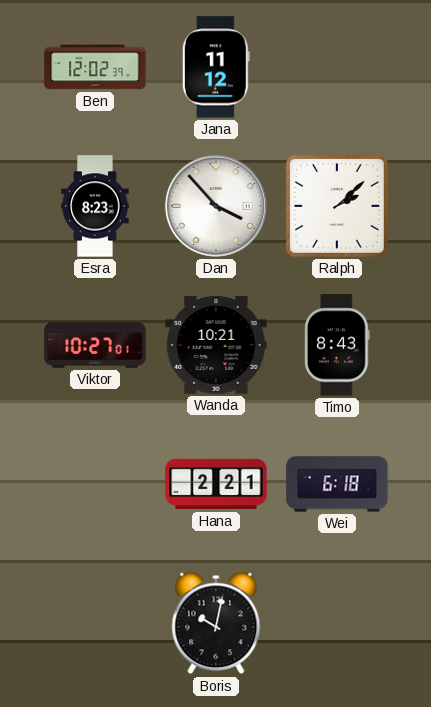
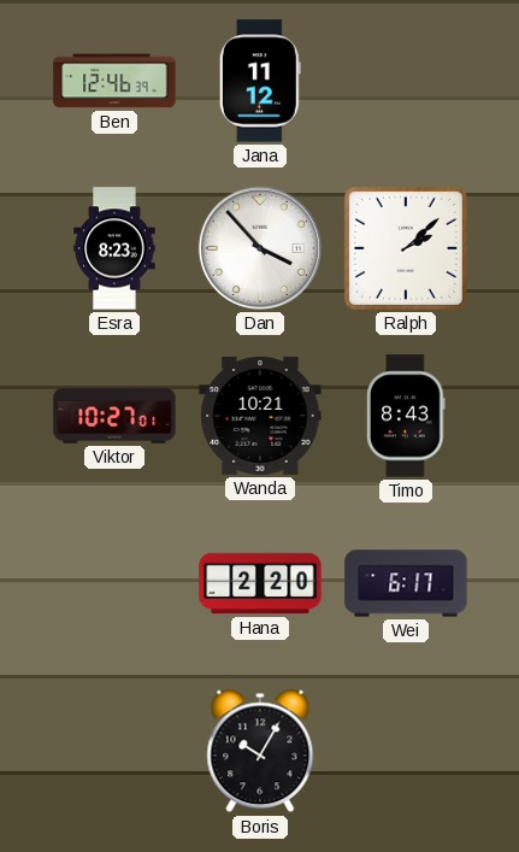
Ben: 12:02 -> 12:46 (114, 81)
Hana: 2:21 -> 2:20 (260, 583)
Wei: 6:18 -> 6:17 (406, 583)
Boris: 10:02 -> 10:05 (260, 751)
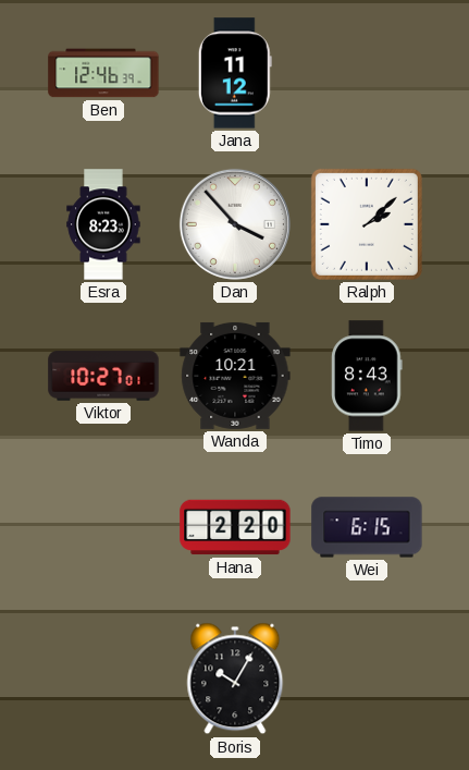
Wei: 6:17 -> 6:15 (367, 527)
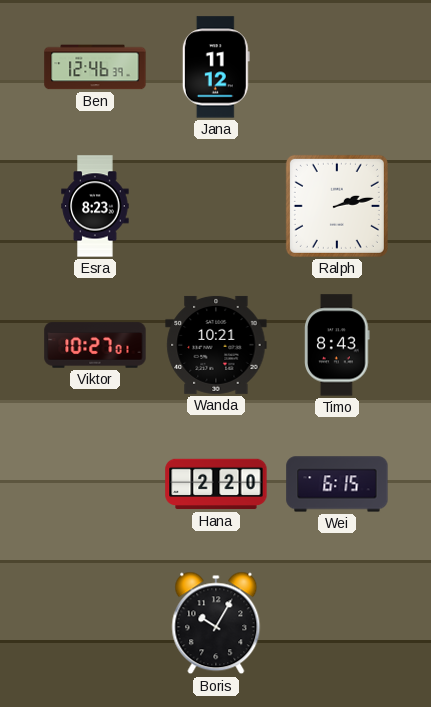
Dan: 3:53 -> none (235, 224)
Ralph: 2:08 -> 2:13 (337, 206)
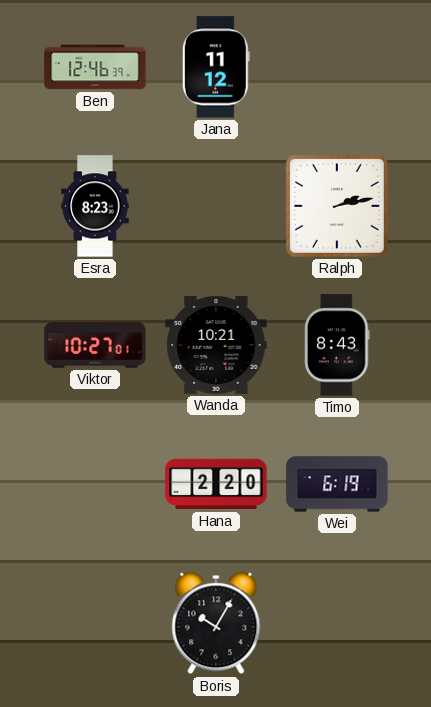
Wei: 6:15 -> 6:19 (337, 484)
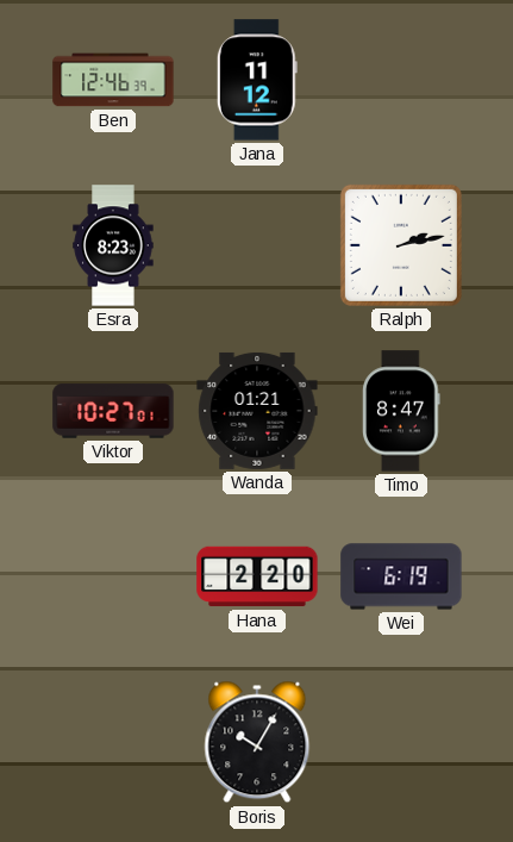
Wanda: 10:21 -> 01:21 (257, 411)
Timo: 8:43 -> 8:47 (401, 411)
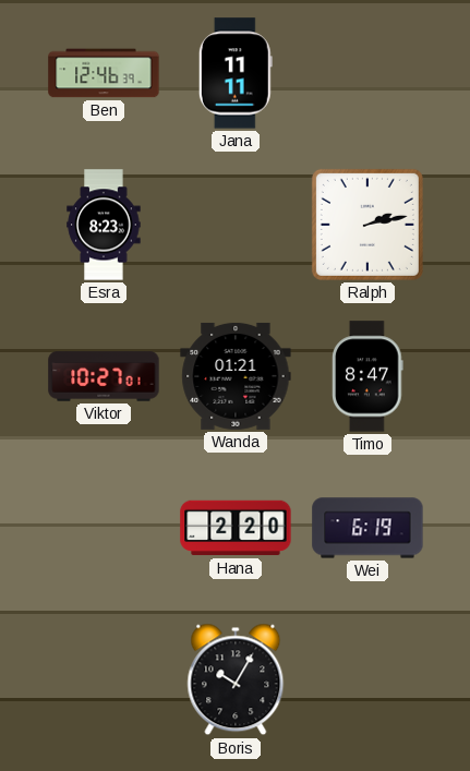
Jana: 11:12 -> 11:11 (236, 73)
